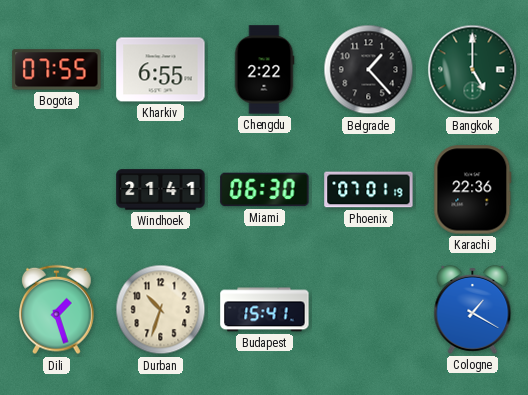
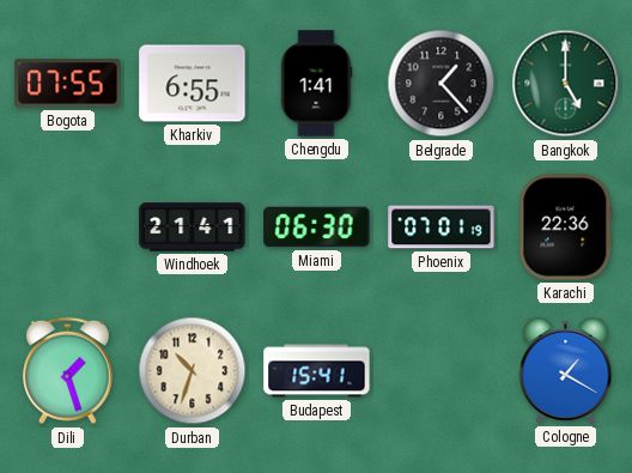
Chengdu: 2:22 -> 1:41 (316, 84)
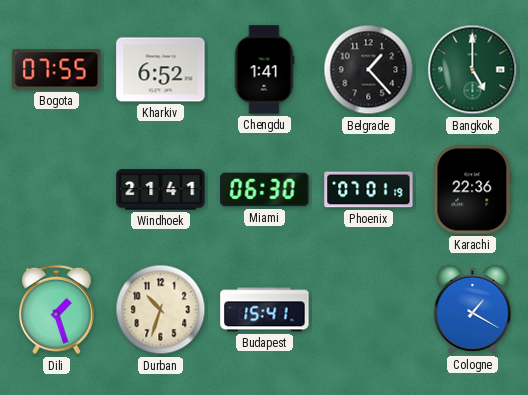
Kharkiv: 6:55 -> 6:52 (161, 70)
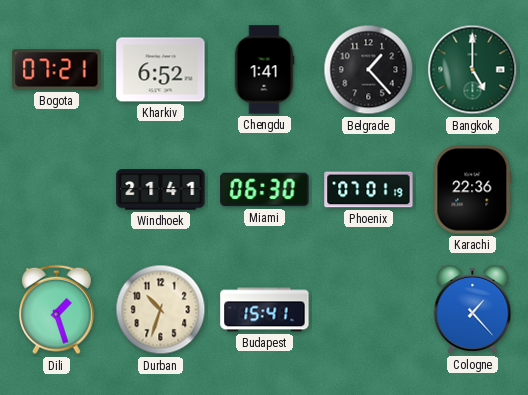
Bogota: 07:55 -> 07:21 (57, 70)
Cologne: 1:20 -> 1:23 (473, 309)
